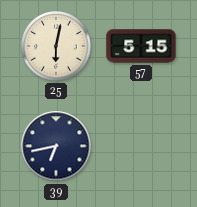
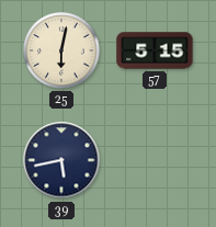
39: 6:43 -> 5:43 (61, 160)
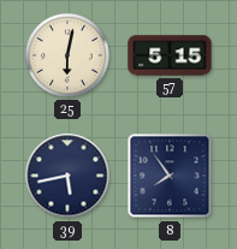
8: none -> 7:54 (170, 176)
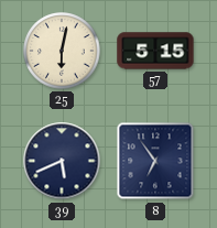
39: 5:43 -> 5:41 (62, 161)
8: 7:54 -> 6:54 (155, 161)
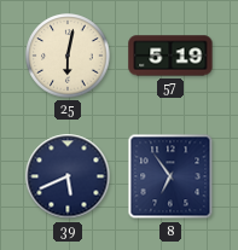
57: 5:15 -> 5:19 (170, 56)
